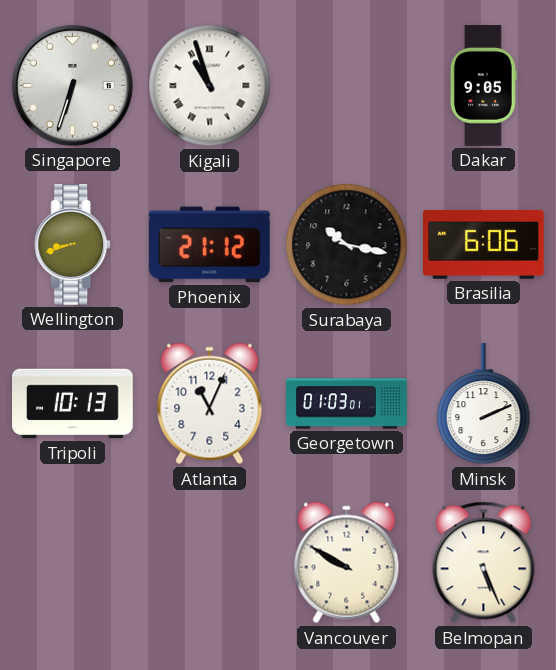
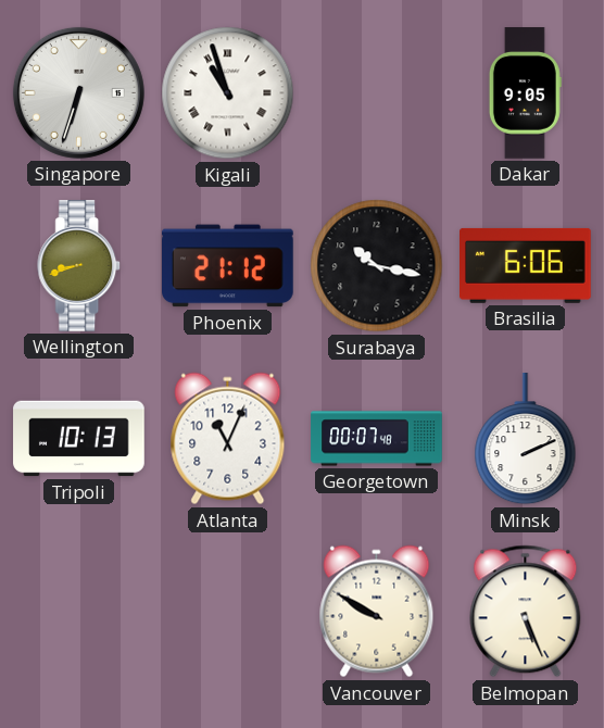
Georgetown: 01:03 -> 00:07 (377, 439)
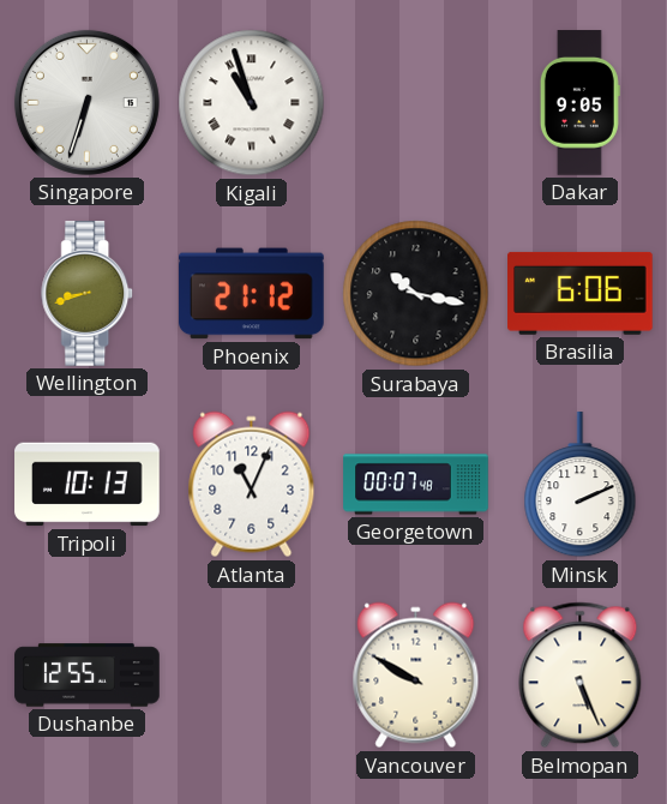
Dushanbe: none -> 12:55 (88, 676)
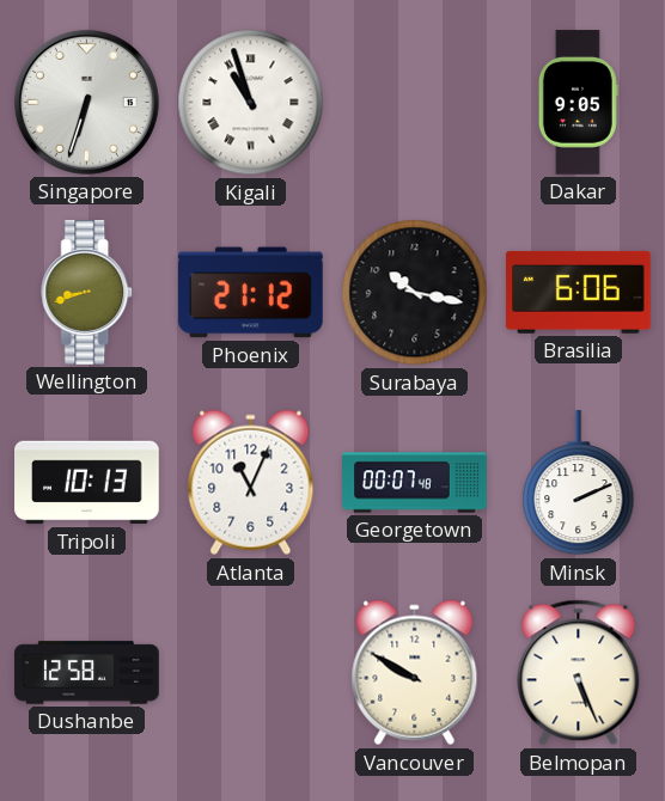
Dushanbe: 12:55 -> 12:58 (87, 673)
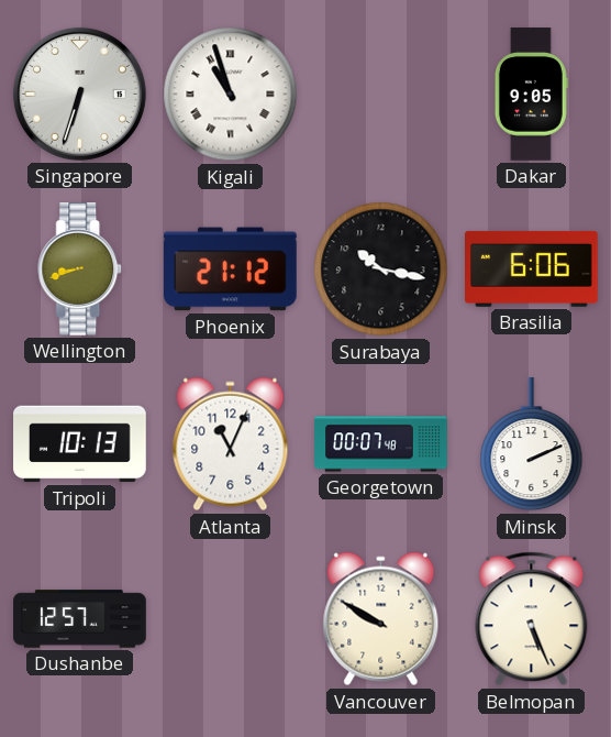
Dushanbe: 12:58 -> 12:57 (80, 619)
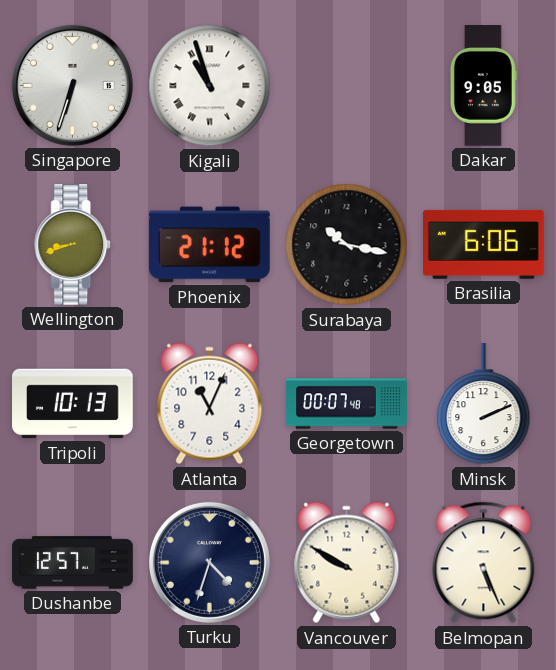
Turku: none -> 4:33 (209, 562)
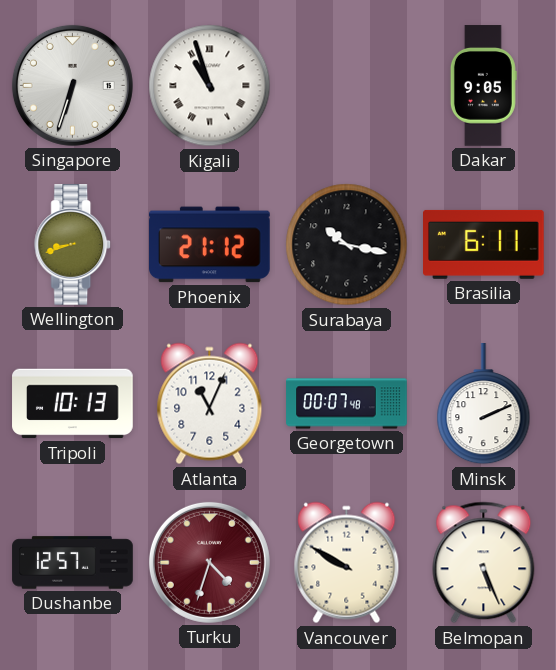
Brasilia: 6:06 -> 6:11 (484, 244)
Turku dial: navy -> burgundy (209, 562)
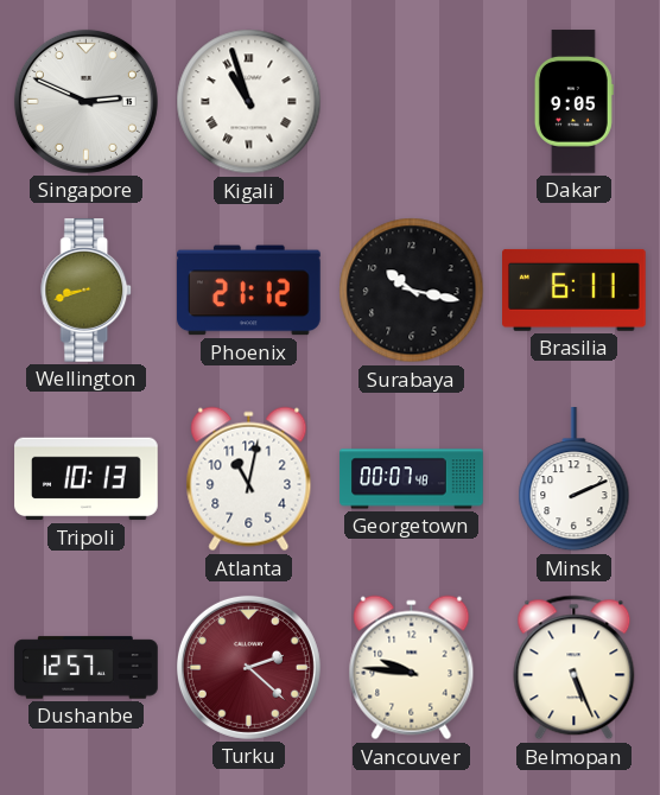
Singapore: 6:33 -> 2:49 (85, 101)
Atlanta: 11:04 -> 11:02 (249, 479)
Turku: 4:33 -> 2:22 (248, 667)
Vancouver: 9:50 -> 9:46 (412, 668)
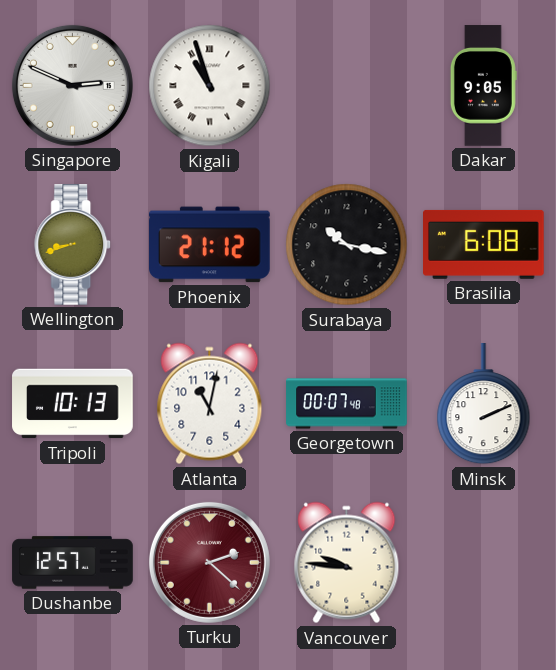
Brasilia: 6:11 -> 6:08 (484, 244)
Belmopan: 5:26 -> none (575, 668)
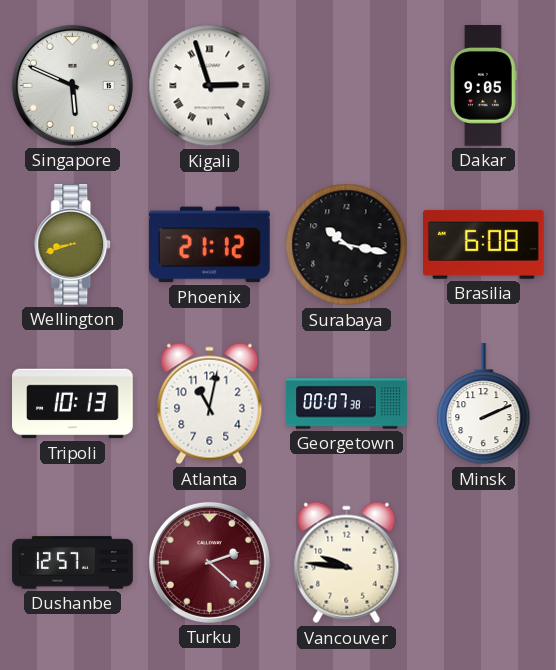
Singapore: 2:49 -> 5:49 (72, 85)
Kigali: 10:57 -> 2:57 (210, 86)
Georgetown: 00:07:48 -> 00:07:38 (347, 404)
